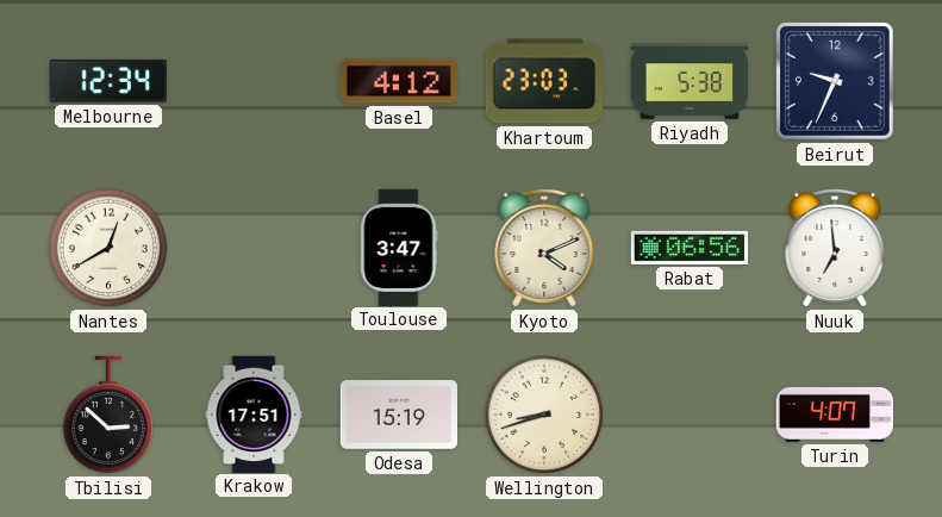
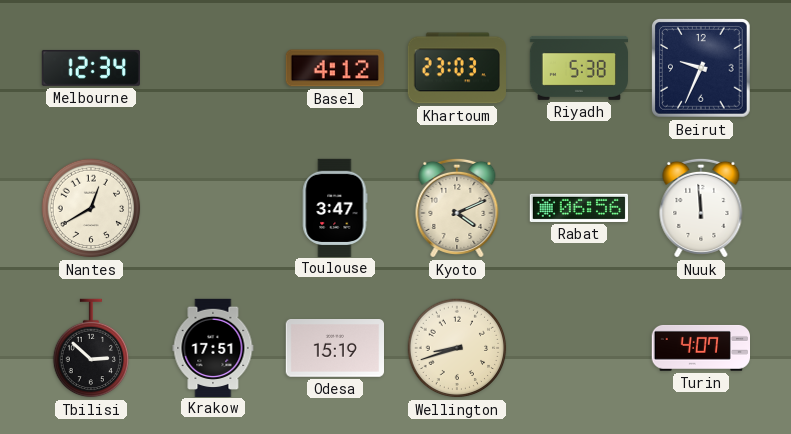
Nuuk: 6:59 -> 11:59 (701, 208)
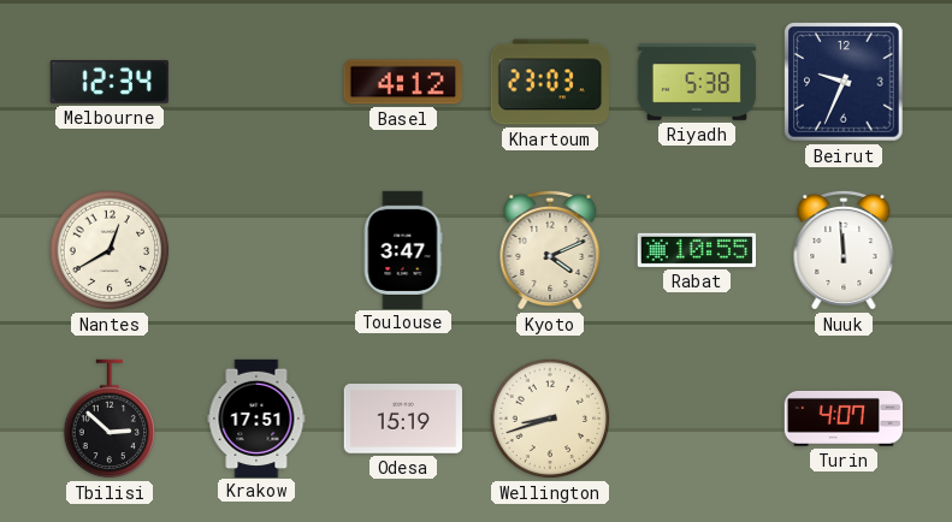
Rabat: 06:56 -> 10:55 (696, 250)
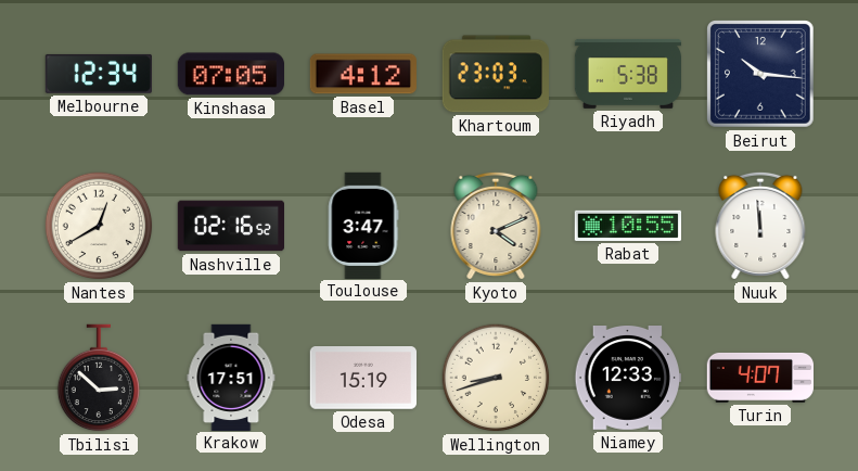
Kinshasa: none -> 07:05 (230, 74)
Beirut: 9:34 -> 10:16 (761, 75)
Nashville: none -> 02:16 (230, 226)
Niamey: none -> 12:33 (627, 379)
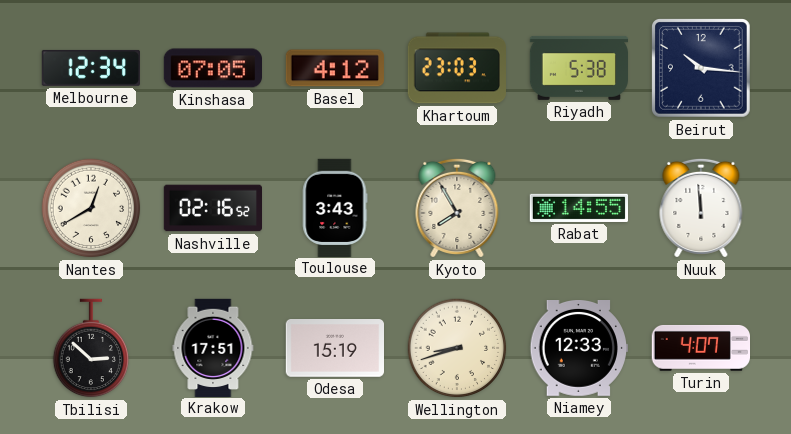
Toulouse: 3:47 -> 3:43 (335, 207)
Kyoto: 4:11 -> 7:55 (457, 208)
Rabat: 10:55 -> 14:55 (578, 208)
